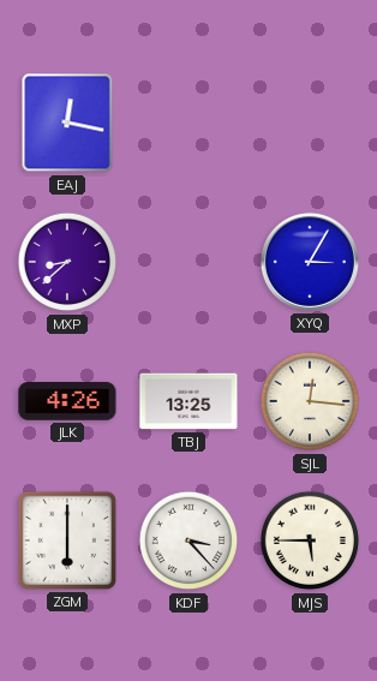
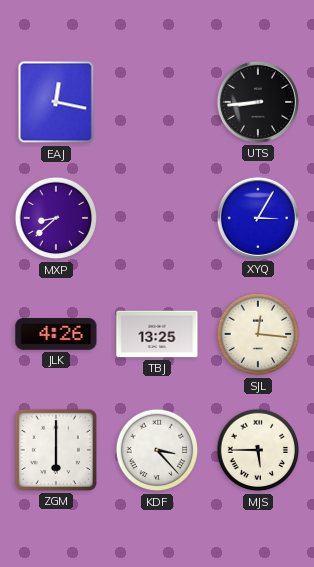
UTS: none -> 8:44 (258, 102)
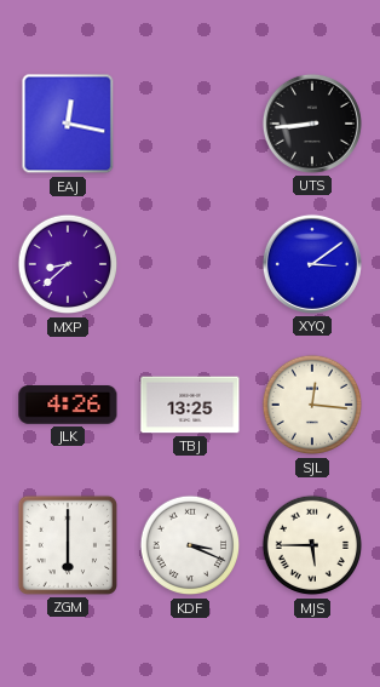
XYQ: 3:05 -> 3:09 (312, 264)
KDF: 3:23 -> 3:19 (190, 545)
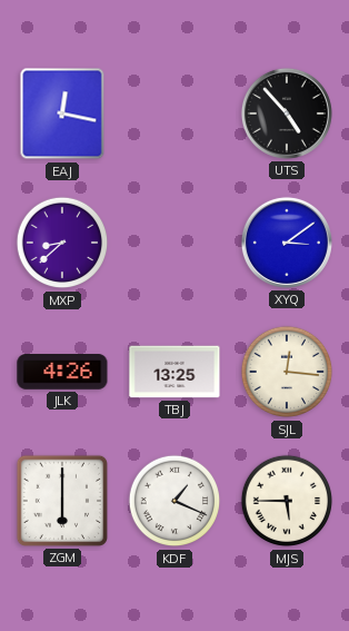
UTS: 8:44 -> 4:53 (287, 114)
KDF: 3:19 -> 1:19 (174, 501)
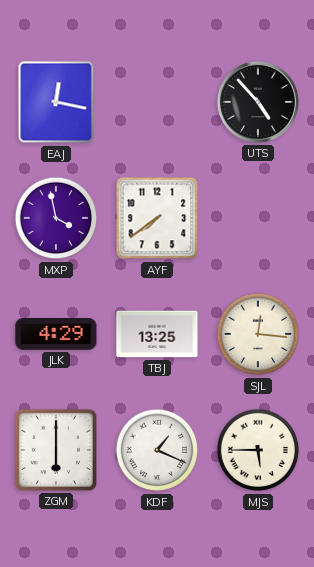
MXP: 8:38 -> 3:58 (56, 218)
AYF: none -> 7:39 (157, 218)
XYQ: 3:09 -> none (287, 243)
JLK: 4:26 -> 4:29 (56, 335)
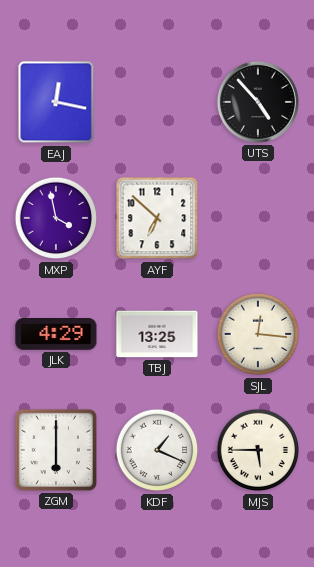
AYF: 7:39 -> 6:52 (157, 218)
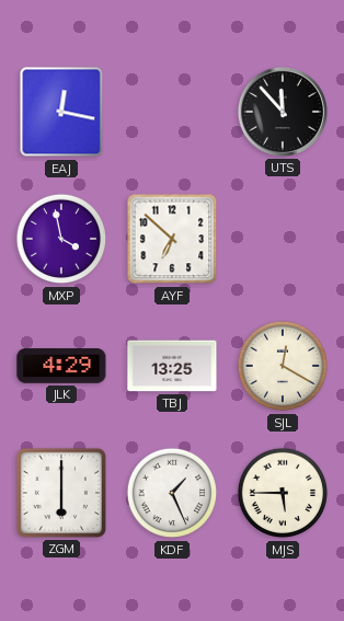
UTS: 4:53 -> 11:53 (283, 112)
SJL: 12:16 -> 12:20 (283, 366)
KDF: 1:19 -> 1:26 (172, 493)
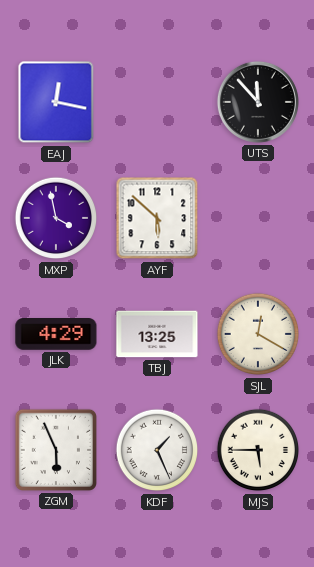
AYF: 6:52 -> 5:52 (157, 218)
ZGM: 6:00 -> 5:56 (56, 450)
